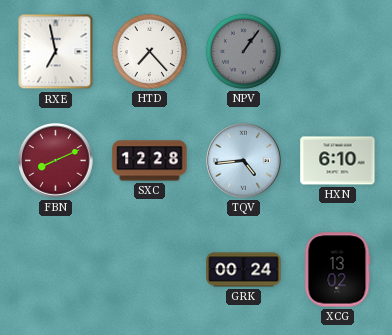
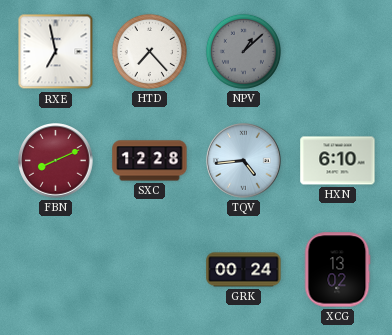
NPV: 1:06 -> 1:08 (243, 51)
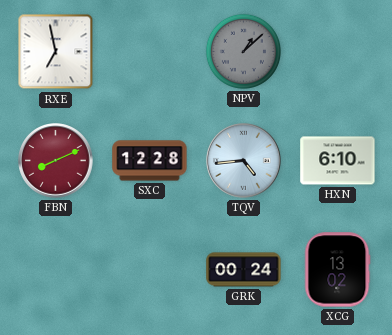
HTD: 7:23 -> none (149, 51)
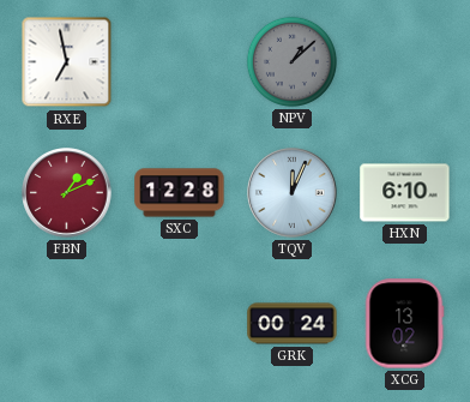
FBN: 8:11 -> 1:11 (67, 193)
TQV: 4:44 -> 12:04 (293, 193)
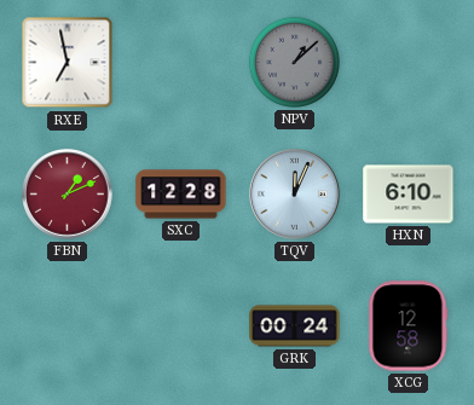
XCG: 13:02 -> 12:58 (407, 326)
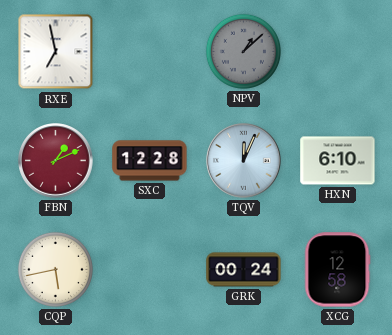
CQP: none -> 5:43 (55, 269)
